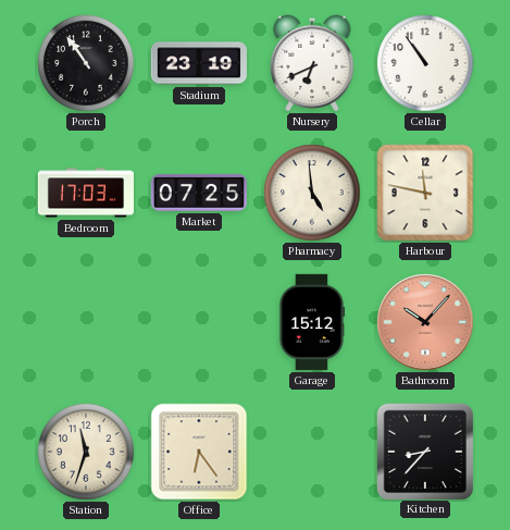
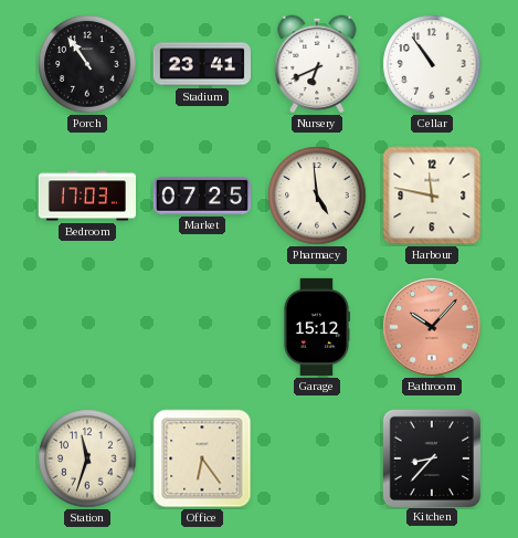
Stadium: 23:19 -> 23:41 (202, 64)
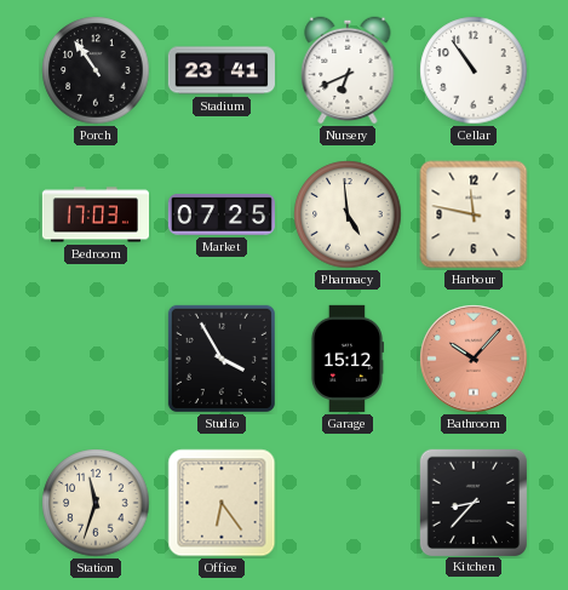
Studio: none -> 3:55 (222, 359)
